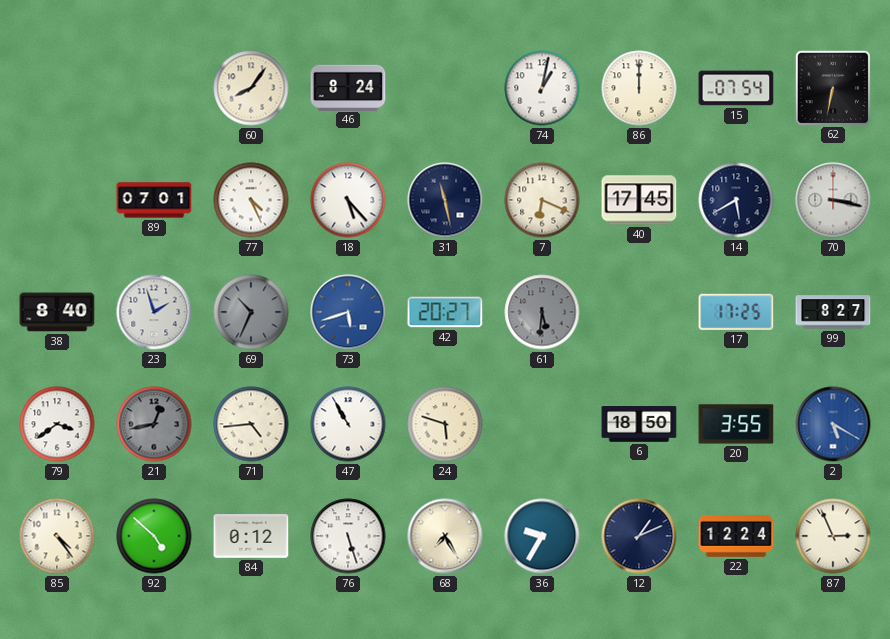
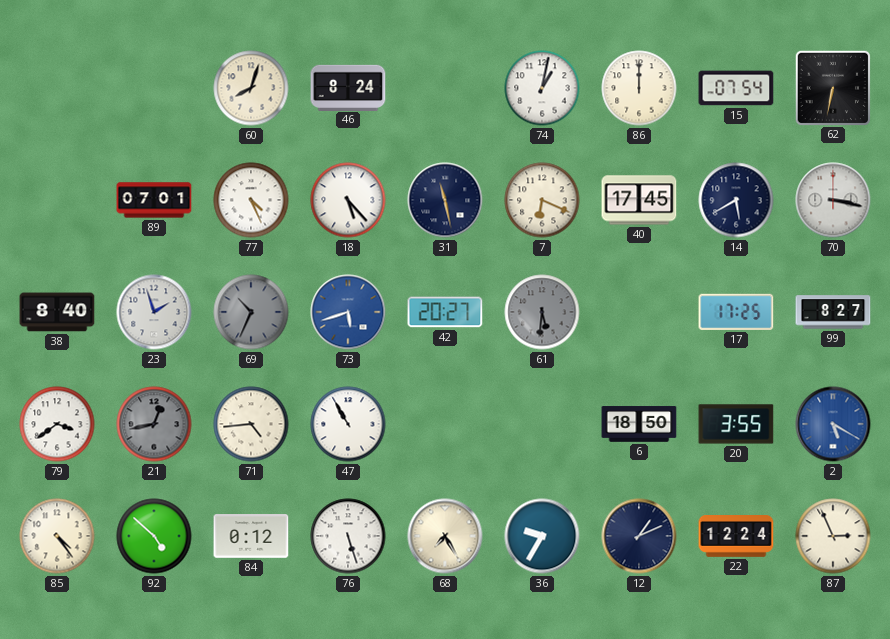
60: 8:06 -> 8:03 (251, 88)
24: 5:48 -> none (445, 424)
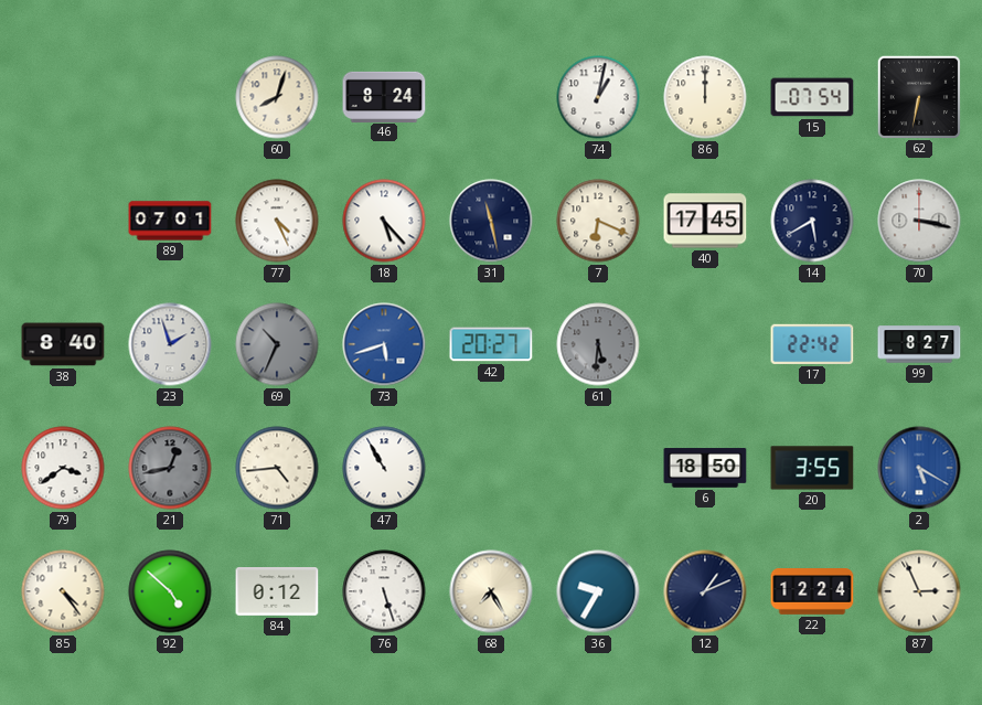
17: 17:25 -> 22:42 (812, 344)
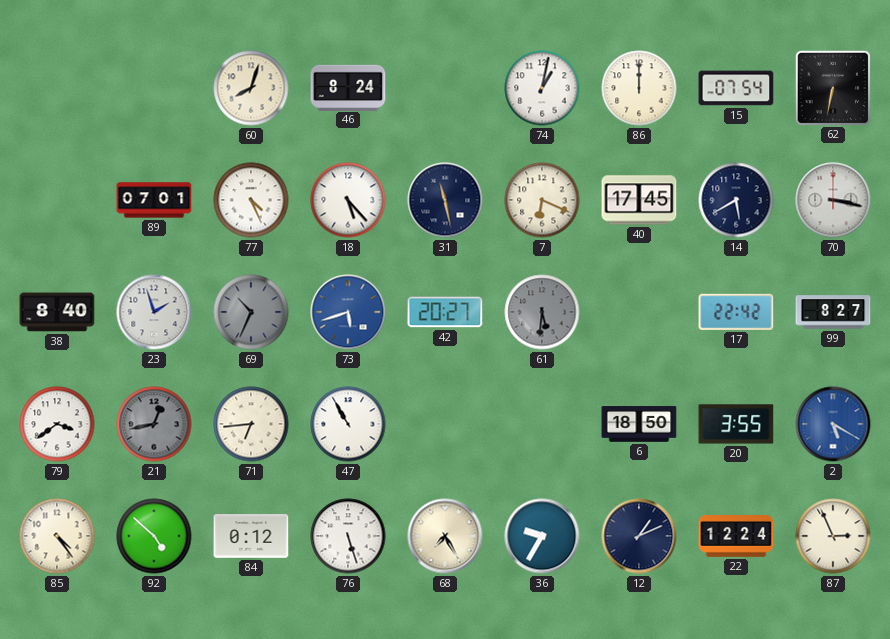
71: 4:44 -> 6:44 (251, 424)
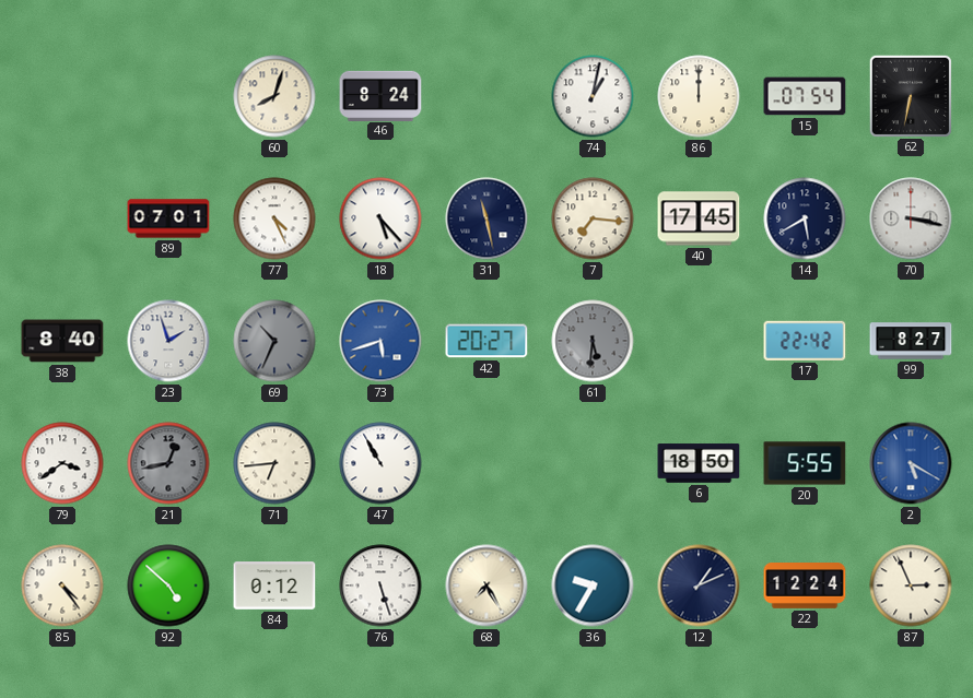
7: 6:19 -> 7:16 (593, 218)
20: 3:55 -> 5:55 (805, 463)
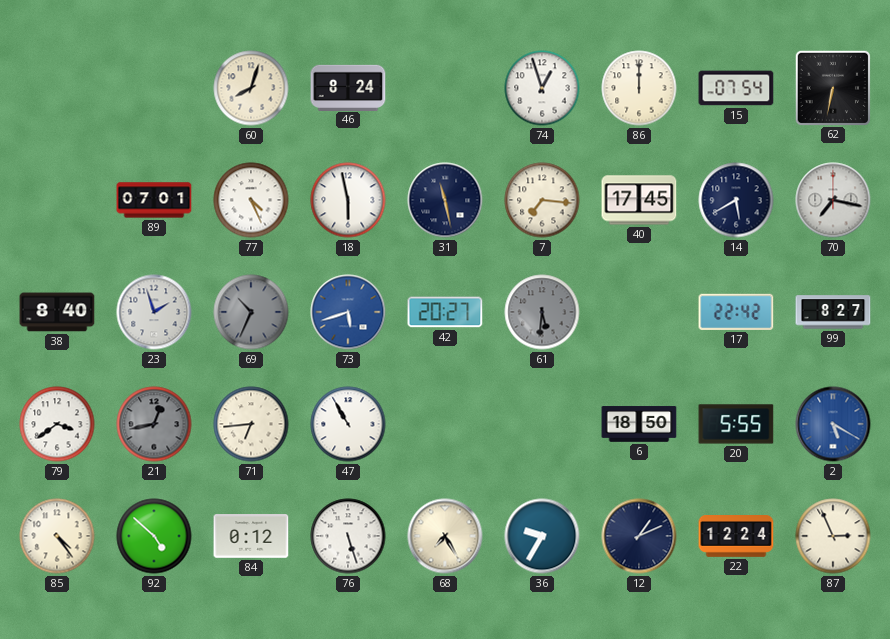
74: 1:02 -> 12:57 (542, 88)
18: 5:23 -> 5:58 (348, 200)
70: 3:17 -> 7:17 (833, 200)
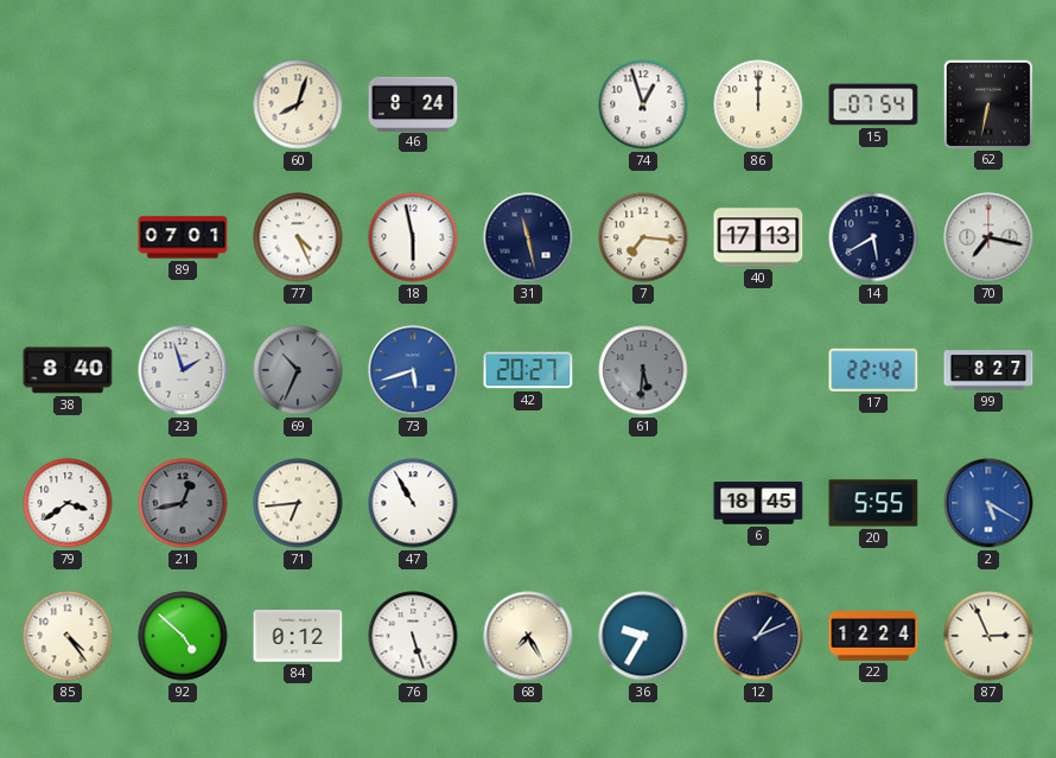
40: 17:45 -> 17:13 (758, 237)
6: 18:50 -> 18:45 (758, 503)
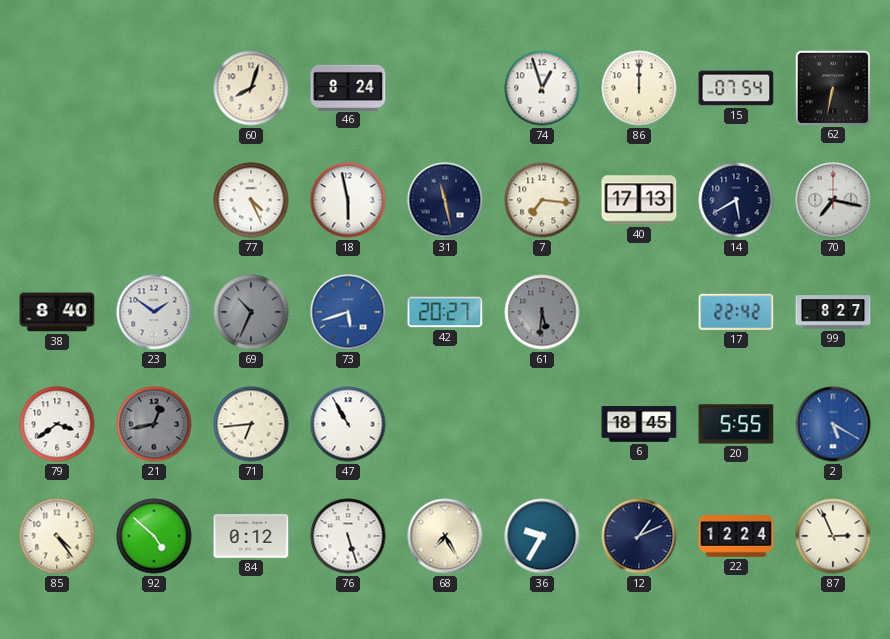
89: 07:01 -> none (183, 237)
23: 1:57 -> 1:51 (154, 312)
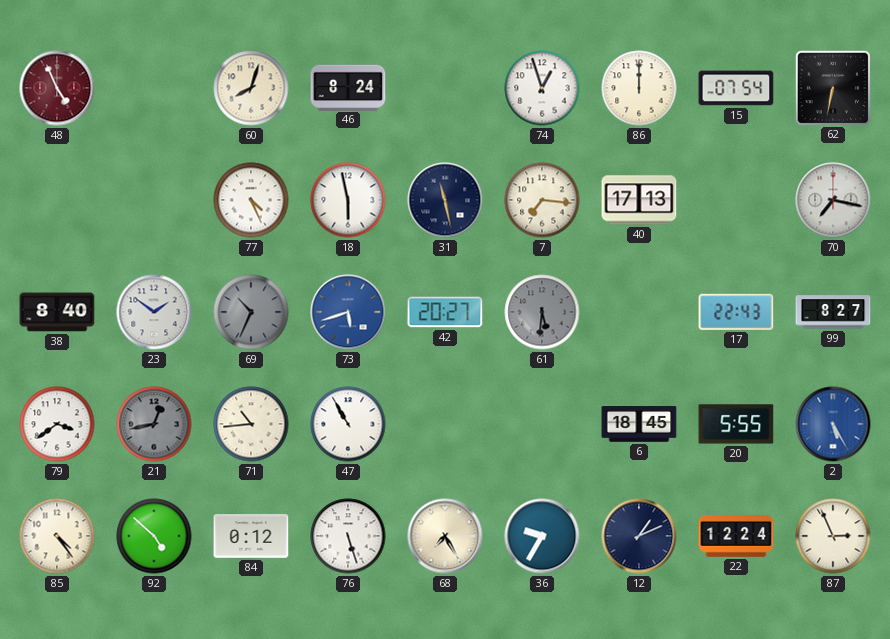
48: none -> 4:56 (57, 88)
14: 5:40 -> none (736, 200)
17: 22:42 -> 22:43 (736, 312)
71: 6:44 -> 10:44 (251, 424)
2: 5:20 -> 5:25 (833, 424)
